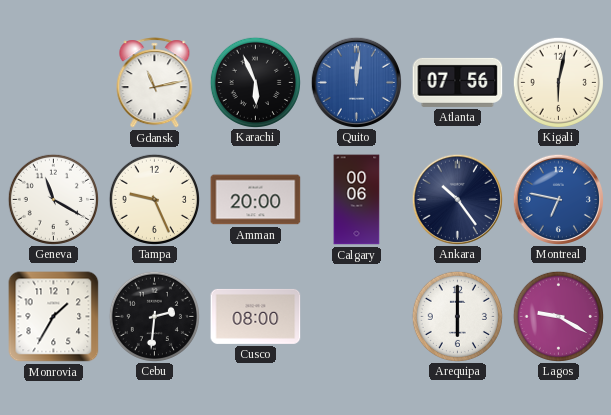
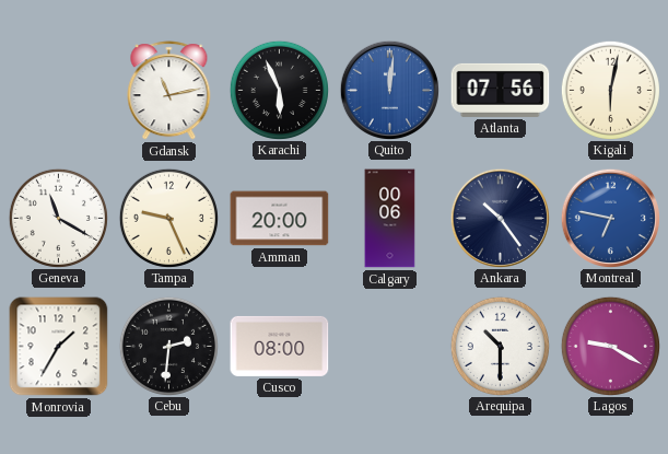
Arequipa: 6:00 -> 10:30 (500, 346)
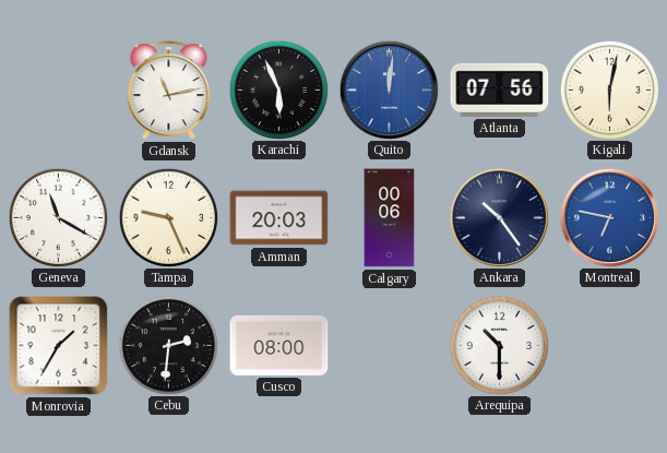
Amman: 20:00 -> 20:03 (279, 218)
Lagos: 9:20 -> none (610, 346)
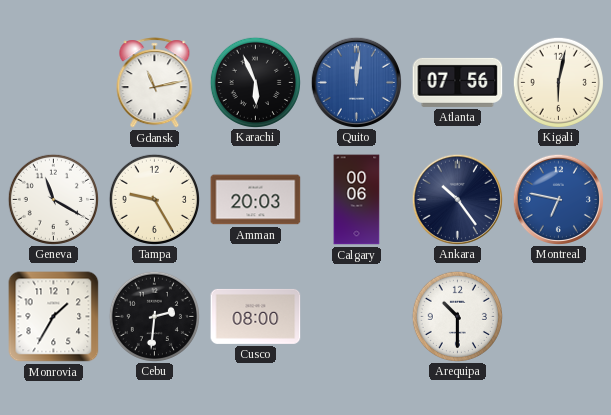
Tampa: 9:26 -> 9:25 (154, 199)
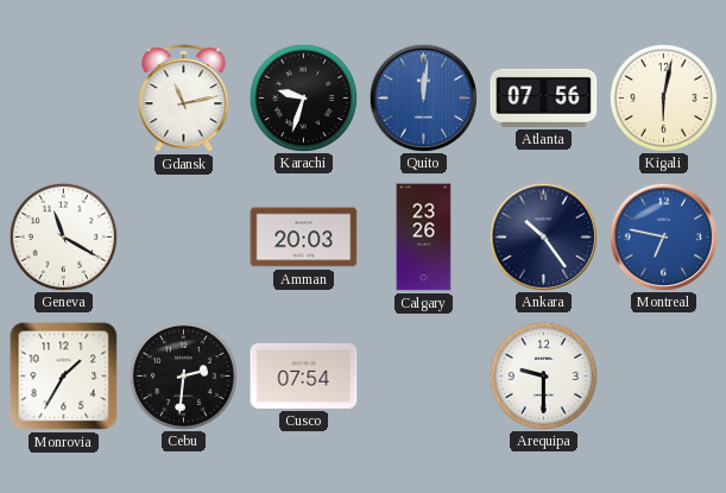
Karachi: 5:56 -> 9:33 (303, 97)
Tampa: 9:25 -> none (154, 199)
Calgary: 00:06 -> 23:26 (424, 238)
Cusco: 08:00 -> 07:54 (304, 375)
Arequipa: 10:30 -> 9:30 (543, 375)
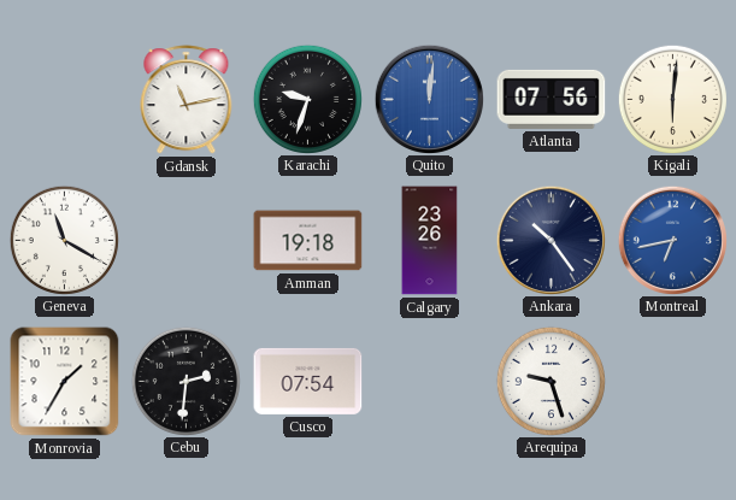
Kigali: 6:02 -> 6:01 (672, 99)
Amman: 20:03 -> 19:18 (308, 241)
Montreal: 6:47 -> 6:43 (672, 240)
Arequipa: 9:30 -> 9:27 (550, 381)
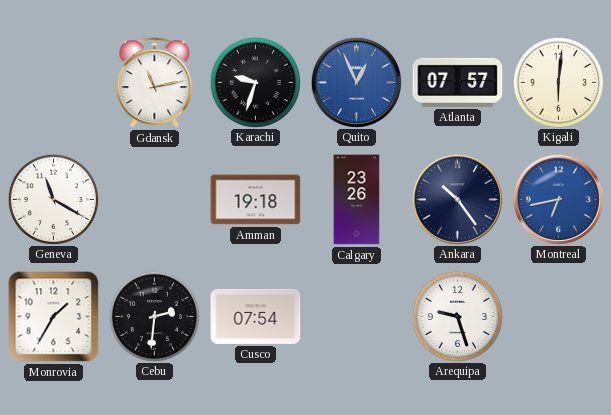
Quito: 12:01 -> 12:56 (356, 82)
Atlanta: 07:56 -> 07:57 (458, 82)
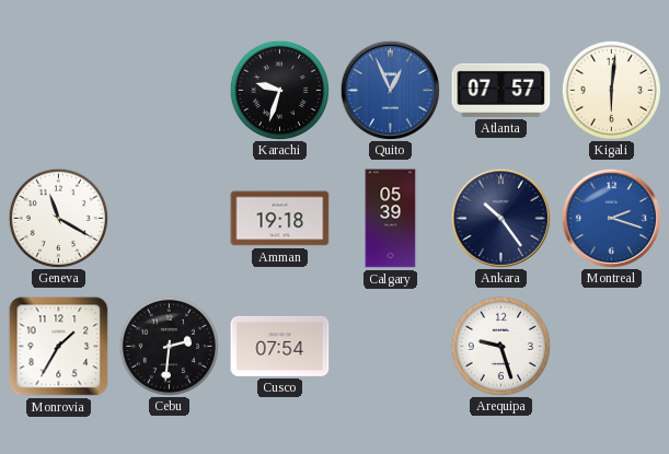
Gdansk: 11:13 -> none (155, 83)
Calgary: 23:26 -> 05:39 (391, 219)
Montreal: 6:43 -> 2:18 (611, 218)
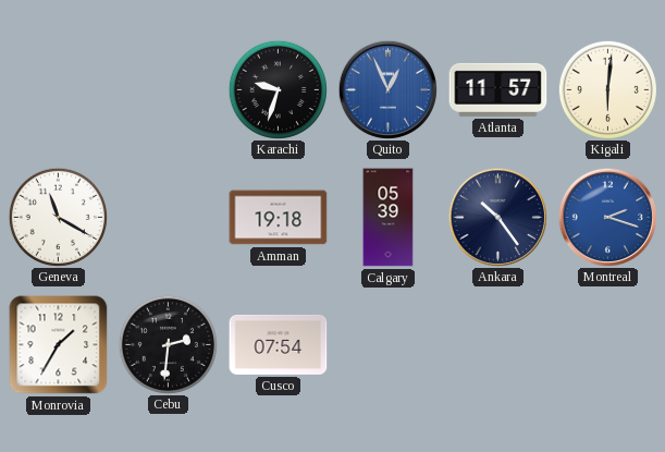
Atlanta: 07:57 -> 11:57 (498, 89)
Arequipa: 9:27 -> none (500, 346)
